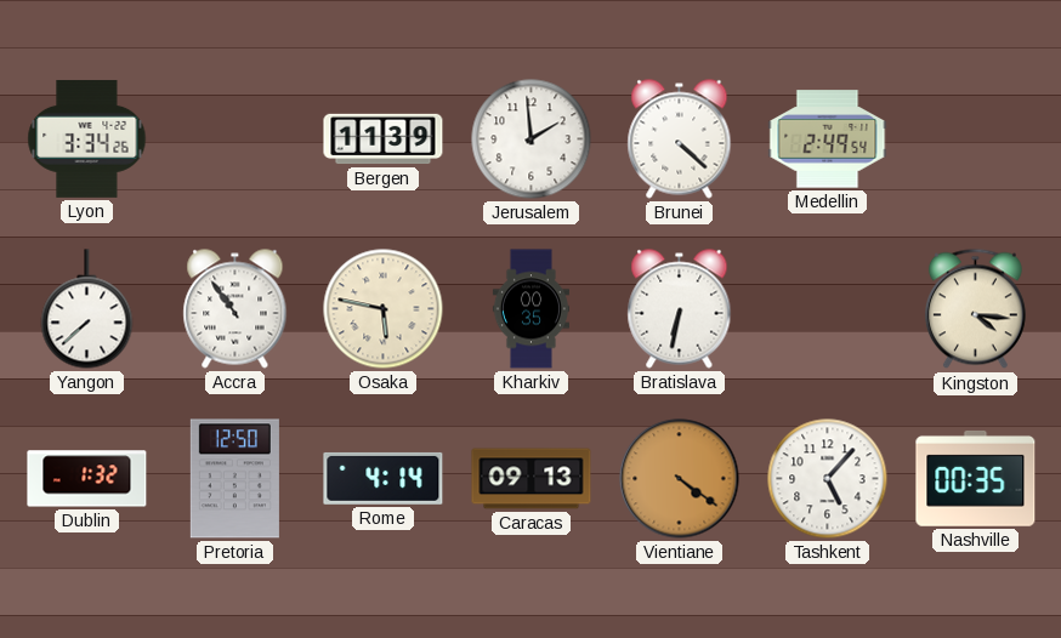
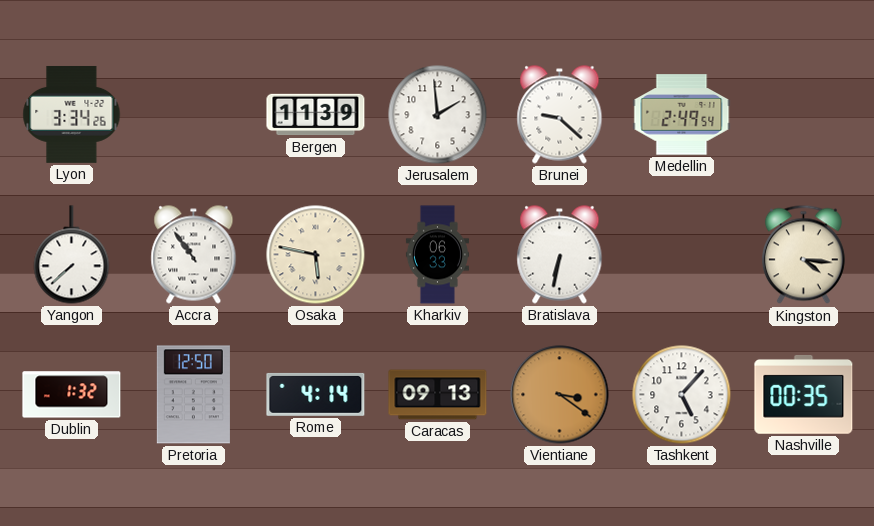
Brunei: 4:22 -> 9:22 (560, 115)
Kharkiv: 00:35 -> 06:33 (437, 255)
Vientiane: 4:21 -> 3:21 (560, 395)
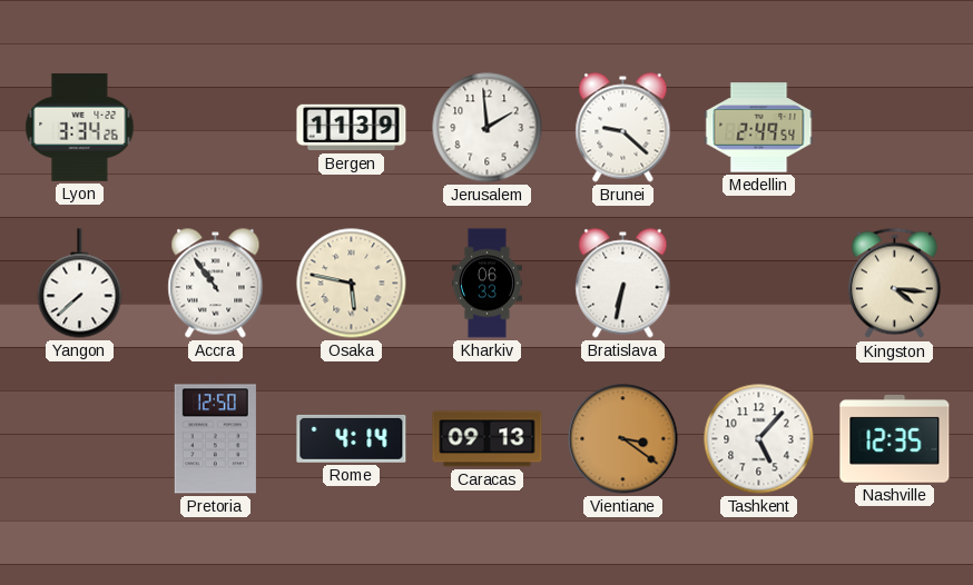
Dublin: 1:32 -> none (72, 395)
Nashville: 00:35 -> 12:35 (895, 438)
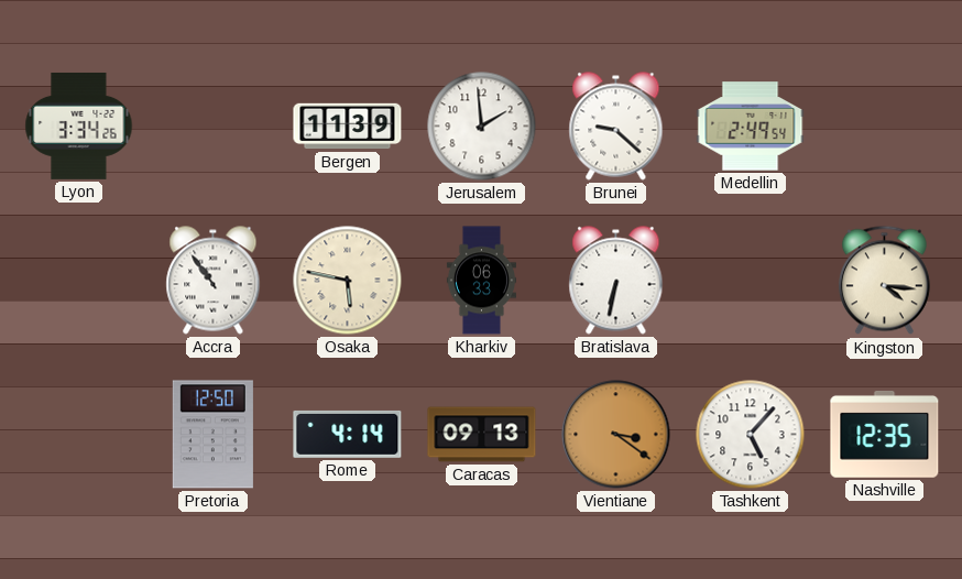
Yangon: 7:38 -> none (80, 284)
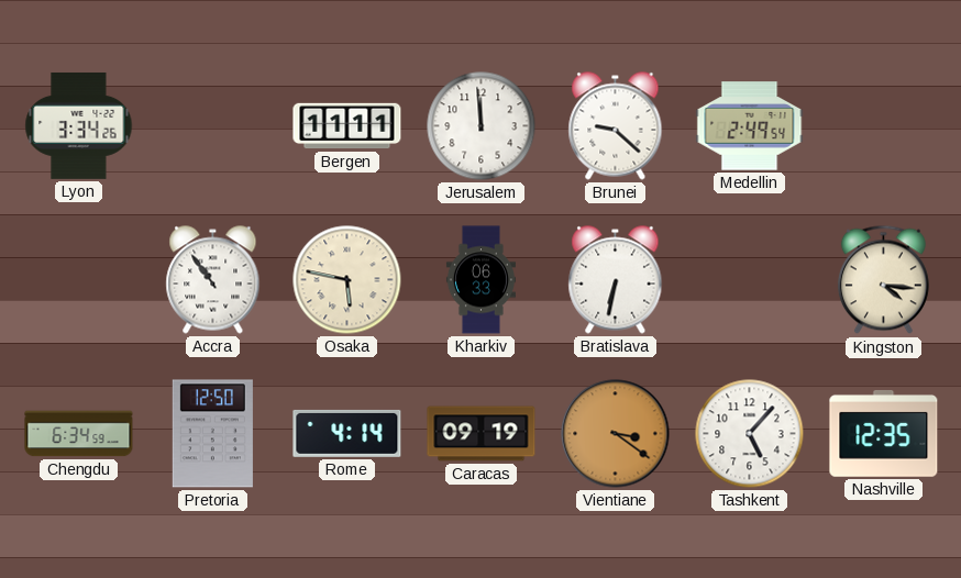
Bergen: 11:39 -> 11:11 (347, 126)
Jerusalem: 1:59 -> 11:59 (482, 126)
Chengdu: none -> 6:34 (79, 434)
Caracas: 09:13 -> 09:19 (482, 434)
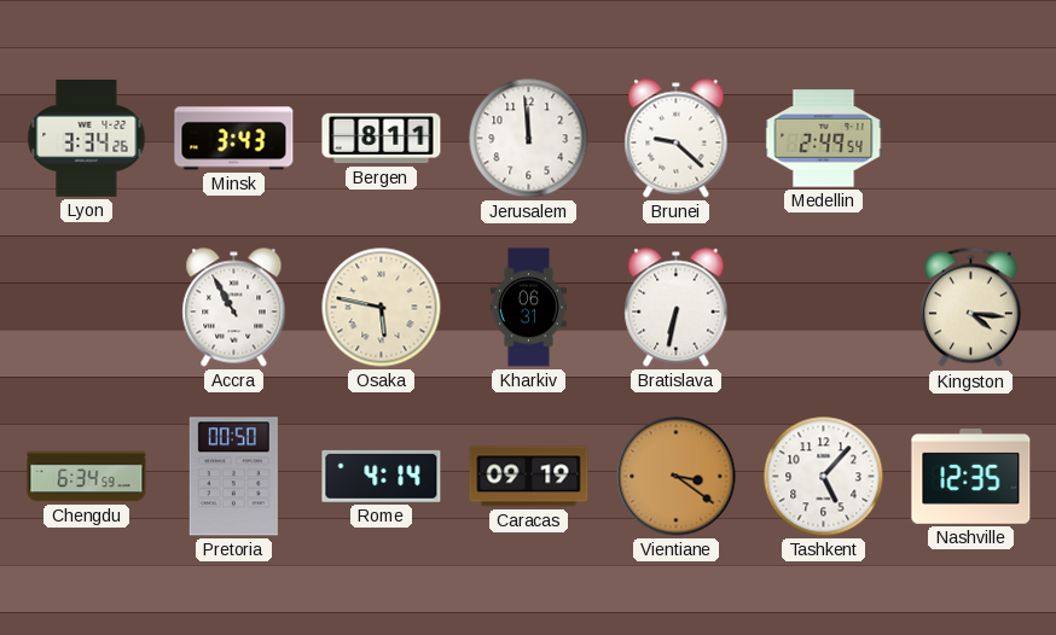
Minsk: none -> 3:43 (234, 139)
Bergen: 11:11 -> 8:11 (382, 139)
Accra: 10:54 -> 10:55 (234, 308)
Kharkiv: 06:33 -> 06:31 (528, 308)
Pretoria: 12:50 -> 00:50 (233, 477)
